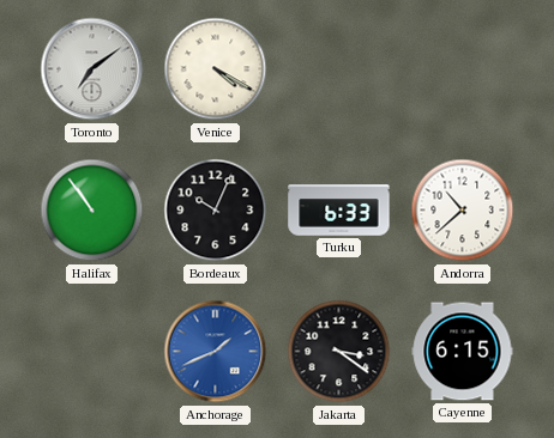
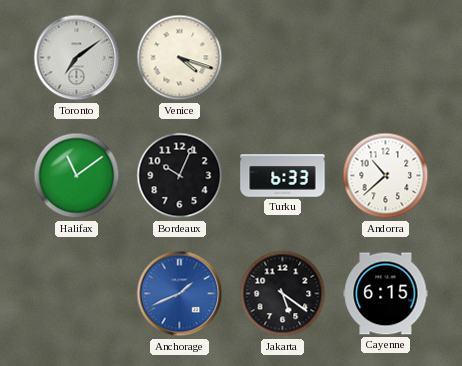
Venice: 4:20 -> 4:18 (180, 58)
Halifax: 10:54 -> 11:09 (77, 176)
Jakarta: 3:21 -> 5:21 (283, 294)
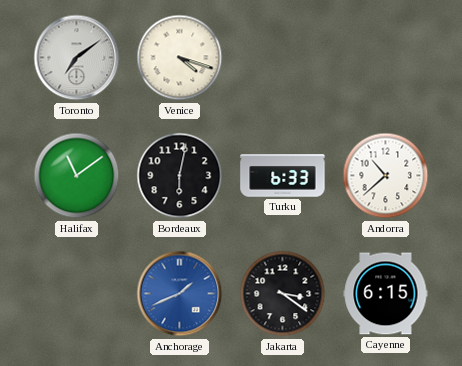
Bordeaux: 10:04 -> 6:02 (180, 176)
Jakarta: 5:21 -> 3:21 (283, 294)
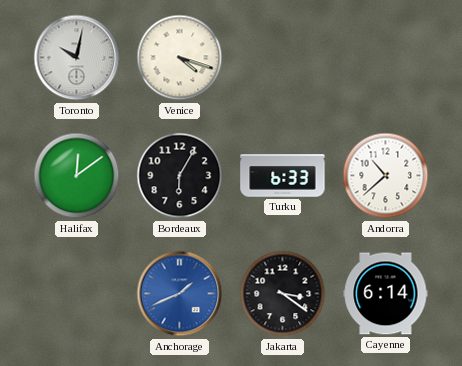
Toronto: 7:09 -> 10:02 (77, 58)
Halifax: 11:09 -> 12:09 (77, 176)
Bordeaux: 6:02 -> 6:05 (180, 176)
Cayenne: 6:15 -> 6:14 (386, 294)
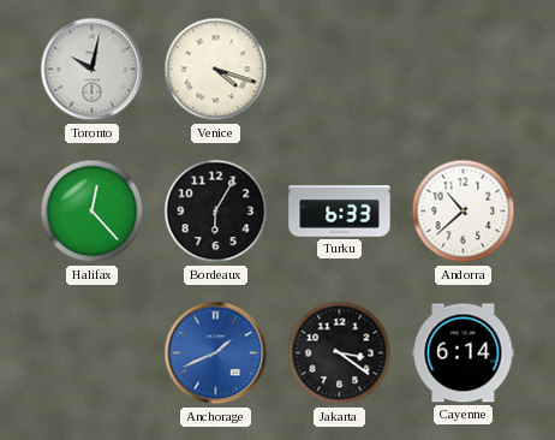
Halifax: 12:09 -> 12:23 (92, 212)
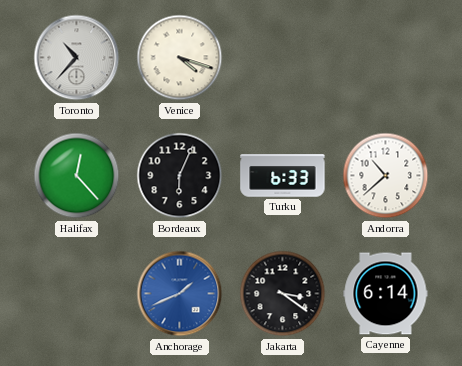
Toronto: 10:02 -> 10:37 (77, 58)
Bordeaux: 6:05 -> 6:04 (180, 176)
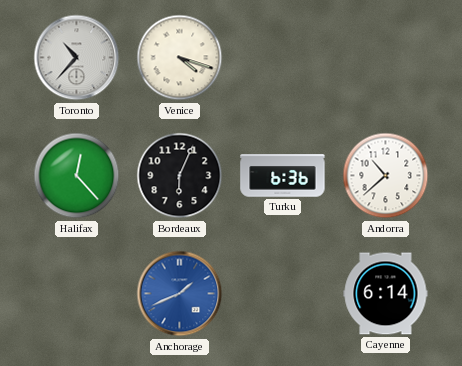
Turku: 6:33 -> 6:36 (283, 176)
Jakarta: 3:21 -> none (283, 294)
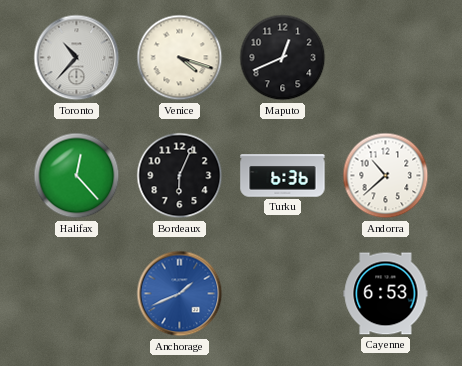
Maputo: none -> 12:41 (283, 58)
Cayenne: 6:14 -> 6:53 (386, 294)
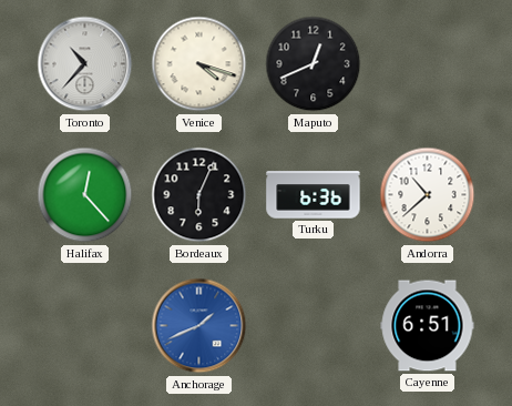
Cayenne: 6:53 -> 6:51 (428, 326)
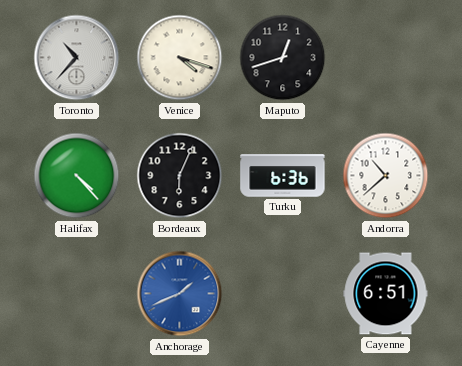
Maputo: 12:41 -> 12:42 (283, 58)
Halifax: 12:23 -> 4:23 (77, 176)
